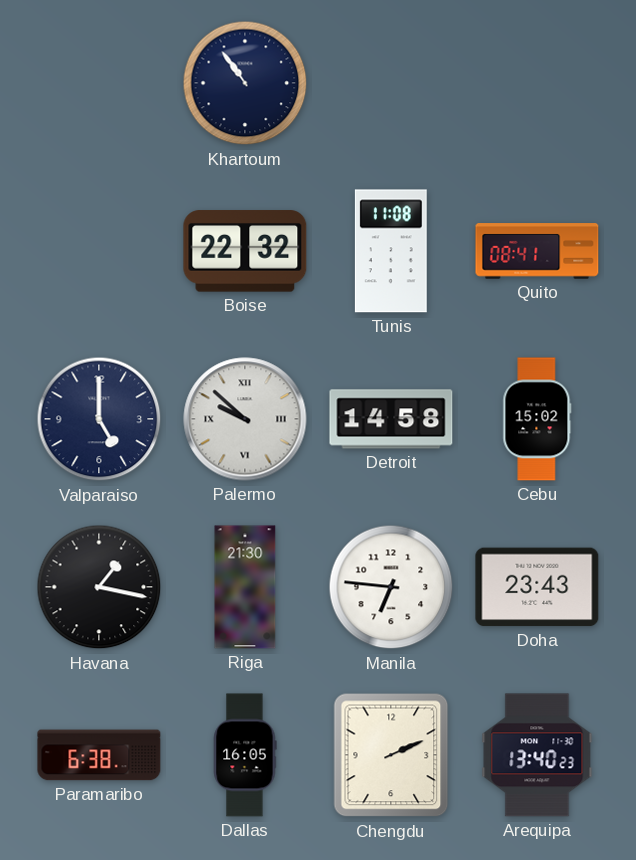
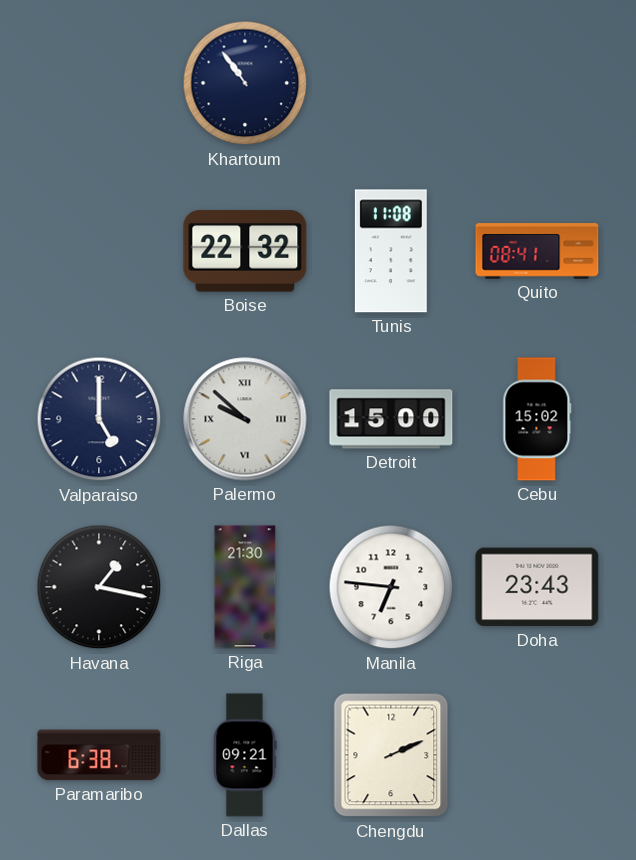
Detroit: 14:58 -> 15:00 (391, 419)
Dallas: 16:05 -> 09:21 (245, 755)
Arequipa: 13:40 -> none (537, 755)
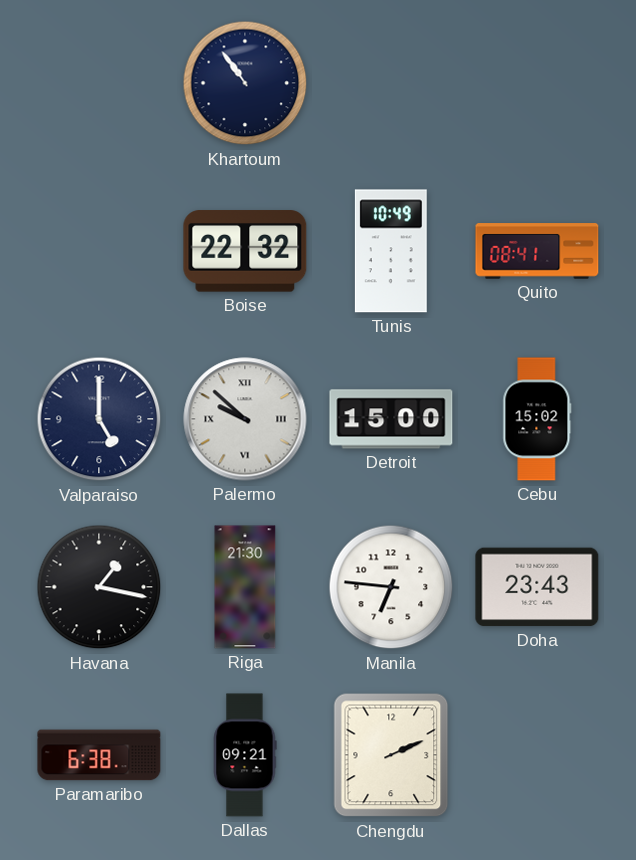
Tunis: 11:08 -> 10:49 (391, 251)
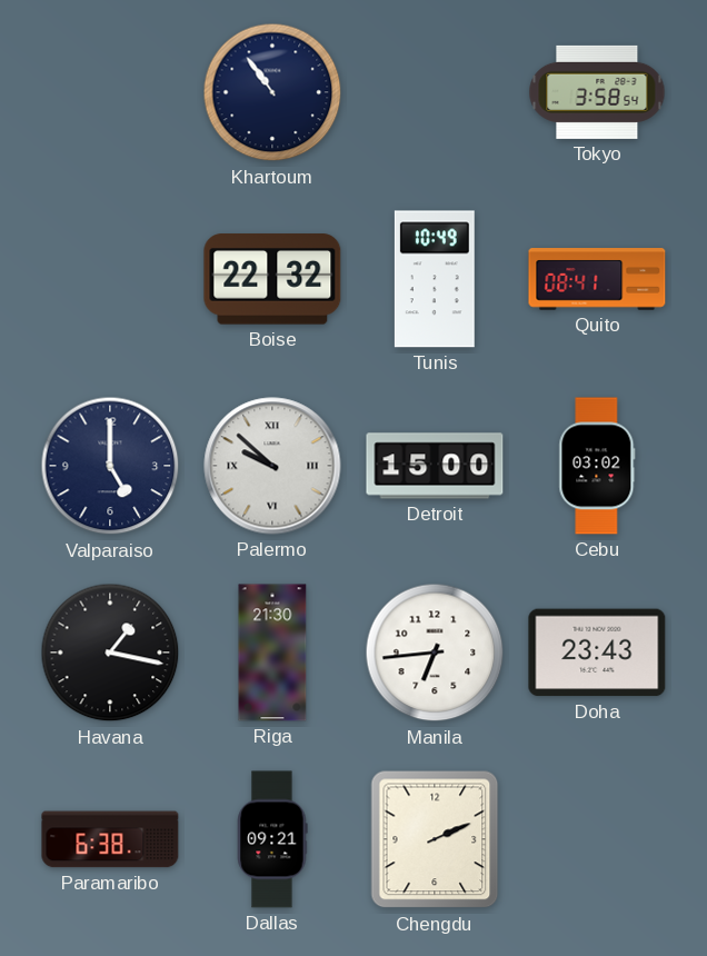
Tokyo: none -> 3:58 (597, 92)
Cebu: 15:02 -> 03:02 (597, 466)
Manila: 6:46 -> 6:44 (435, 653)
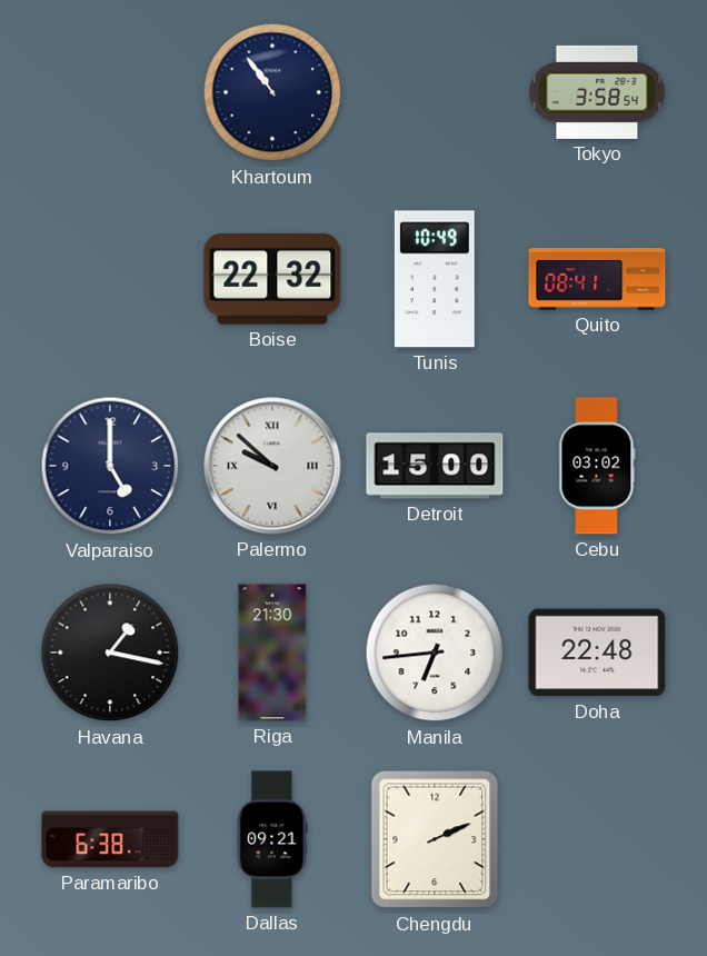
Doha: 23:43 -> 22:48 (597, 653)
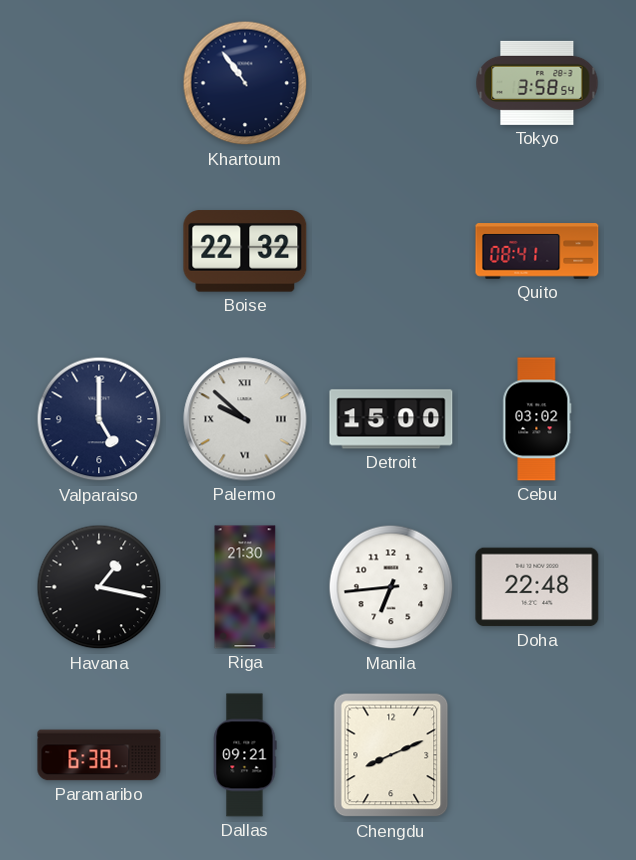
Tunis: 10:49 -> none (435, 279)
Chengdu: 2:11 -> 8:11 (391, 755)
